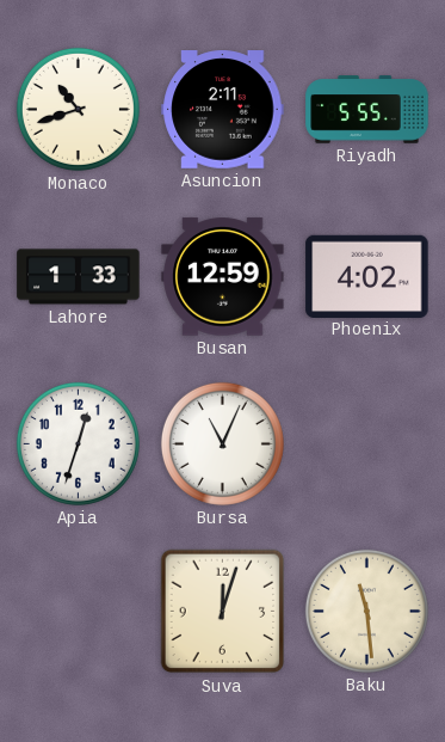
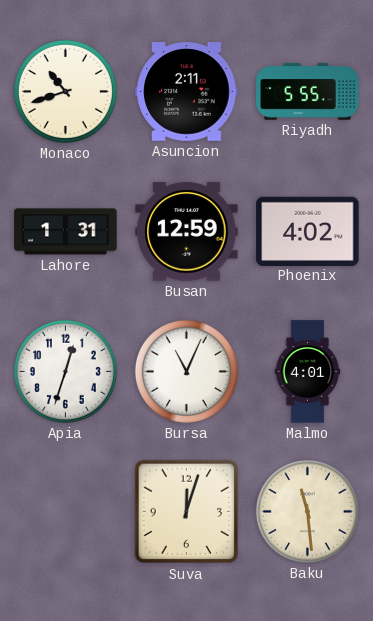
Lahore: 1:33 -> 1:31 (66, 232)
Malmo: none -> 4:01 (308, 372)
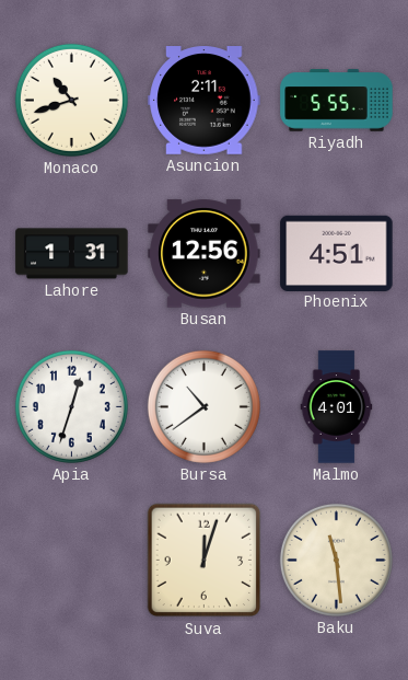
Busan: 12:59 -> 12:56 (205, 254)
Phoenix: 4:02 -> 4:51 (337, 253)
Bursa: 11:04 -> 10:39 (203, 406)
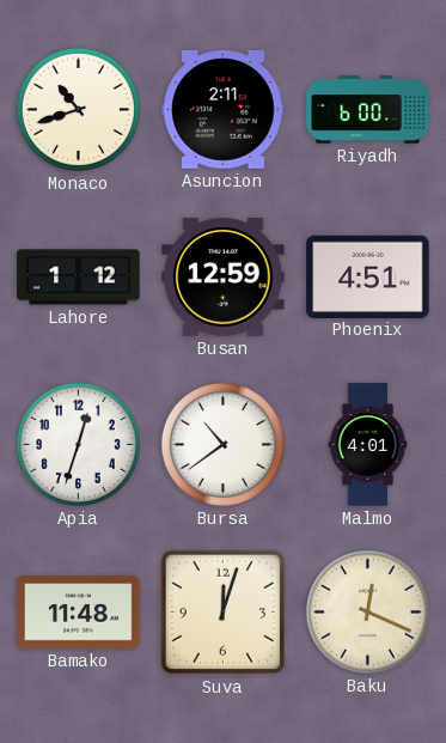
Riyadh: 5:55 -> 6:00 (368, 110)
Lahore: 1:31 -> 1:12 (79, 278)
Busan: 12:56 -> 12:59 (224, 278)
Bamako: none -> 11:48 (79, 613)
Baku: 11:29 -> 12:19 (367, 611)
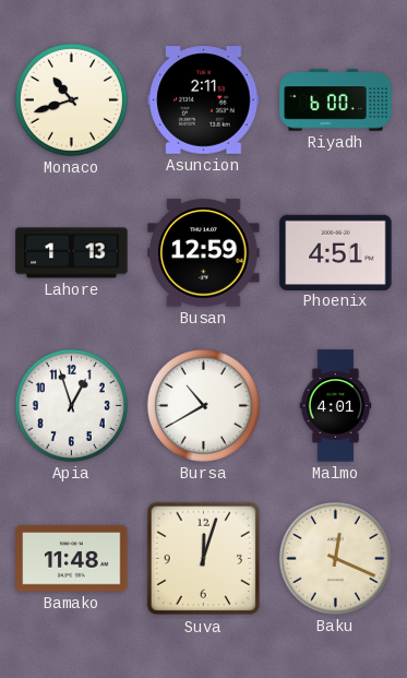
Lahore: 1:12 -> 1:13 (72, 253)
Apia: 12:33 -> 12:57 (71, 405)
Bursa: 10:39 -> 10:40 (203, 405)
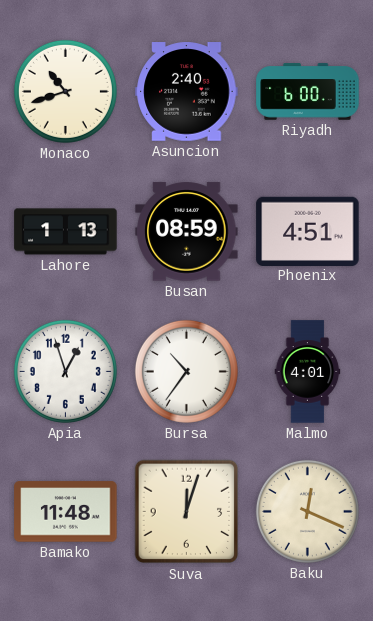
Asuncion: 2:11 -> 2:40 (187, 92)
Busan: 12:59 -> 08:59 (187, 232)
Bursa: 10:40 -> 10:36 (186, 371)
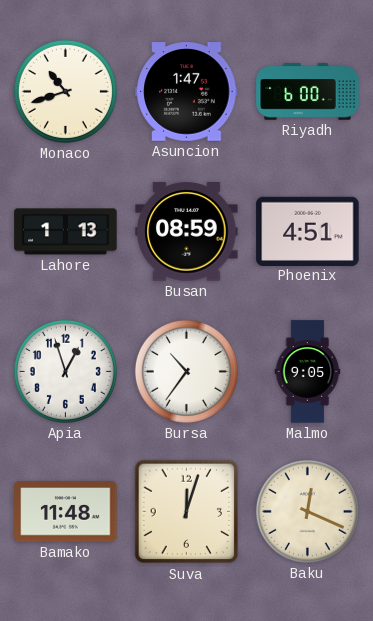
Asuncion: 2:40 -> 1:47 (187, 92)
Malmo: 4:01 -> 9:05 (308, 372)
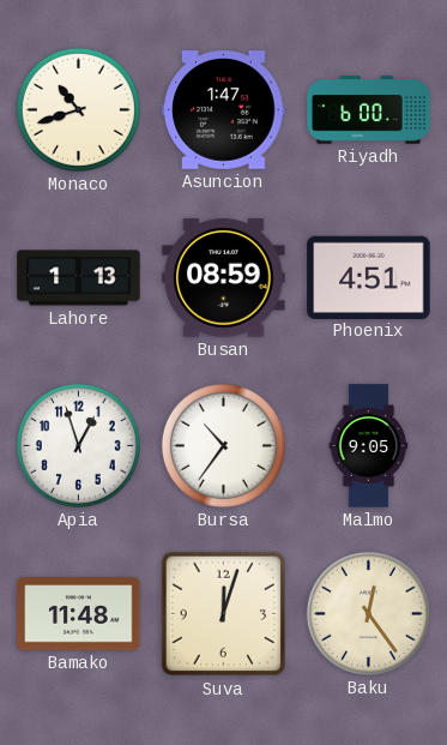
Baku: 12:19 -> 12:24 (368, 613)
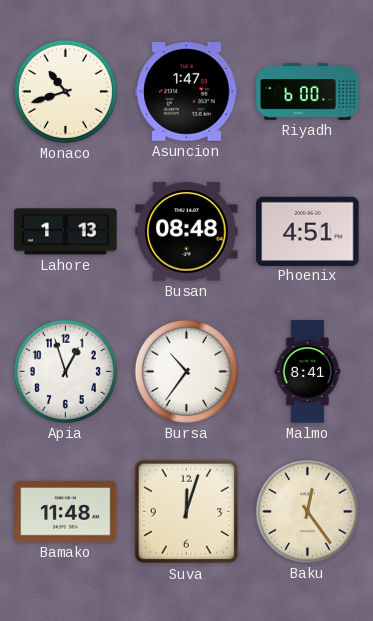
Busan: 08:59 -> 08:48 (187, 232)
Malmo: 9:05 -> 8:41 (308, 372)
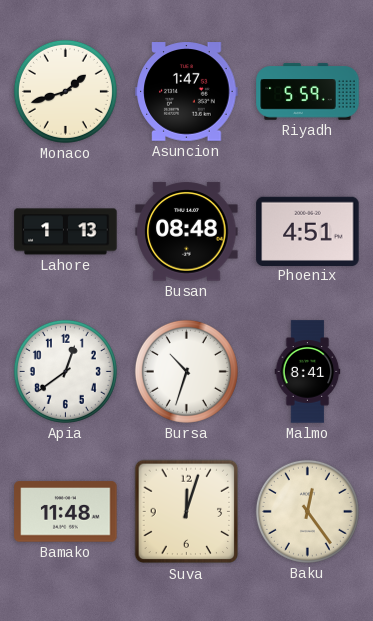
Monaco: 10:42 -> 1:42 (65, 91)
Riyadh: 6:00 -> 5:59 (308, 92)
Apia: 12:57 -> 12:39 (65, 371)
Bursa: 10:36 -> 10:33 (186, 371)
